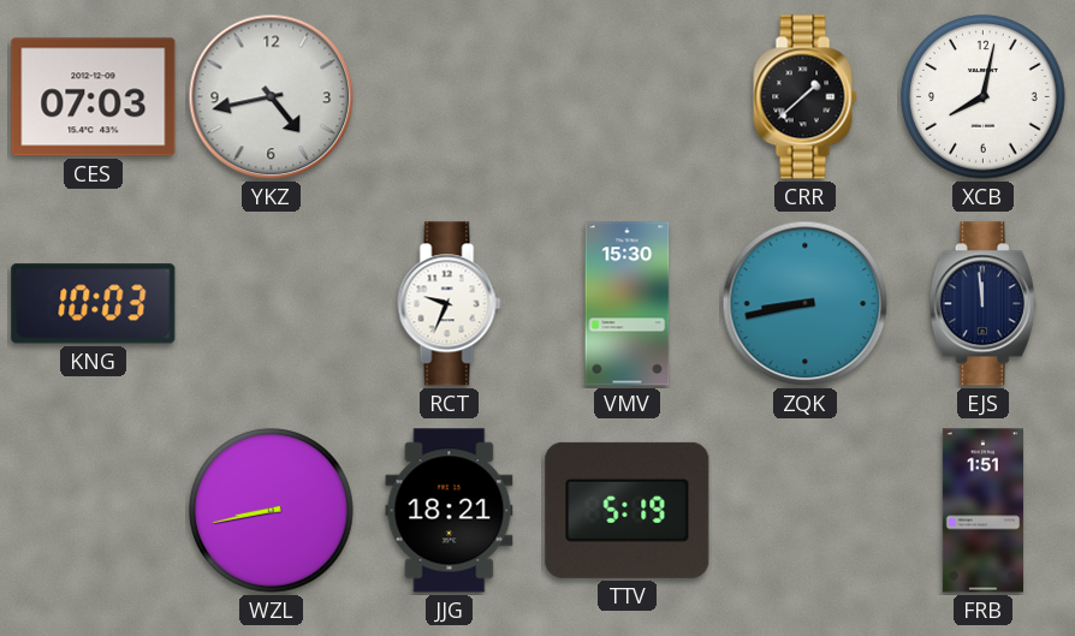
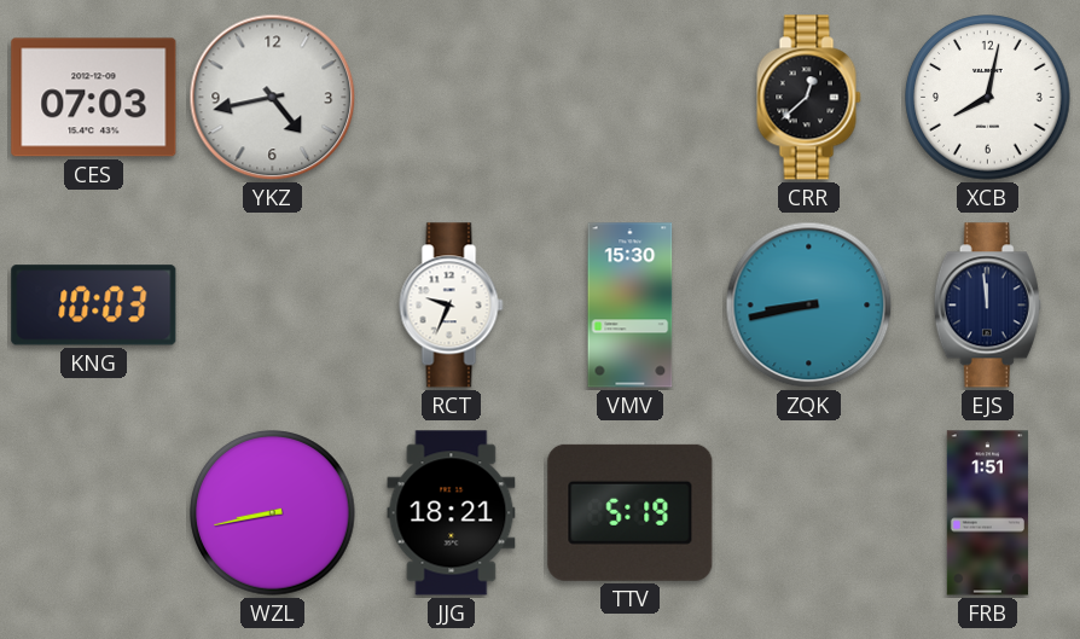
CRR: 1:38 -> 12:38 (809, 98)
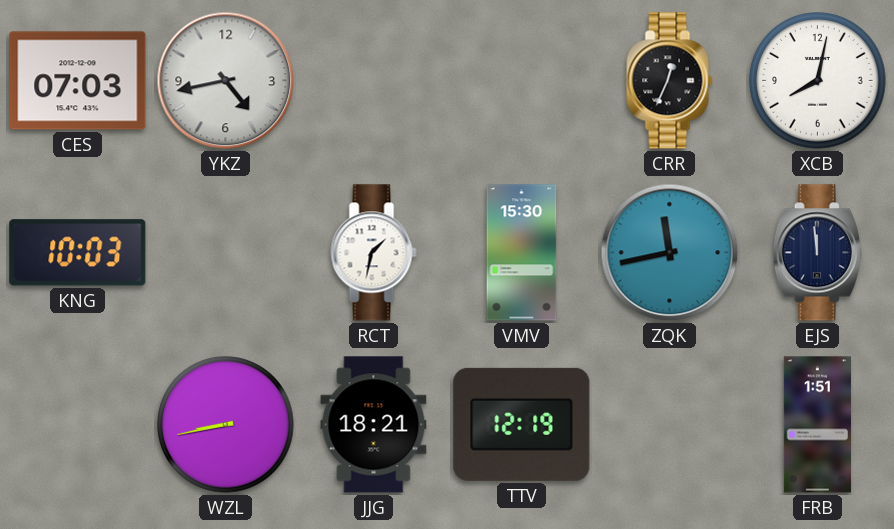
CRR: 12:38 -> 12:34 (670, 81)
RCT: 9:34 -> 1:32 (374, 253)
ZQK: 8:43 -> 11:43 (670, 253)
TTV: 5:19 -> 12:19 (522, 424)
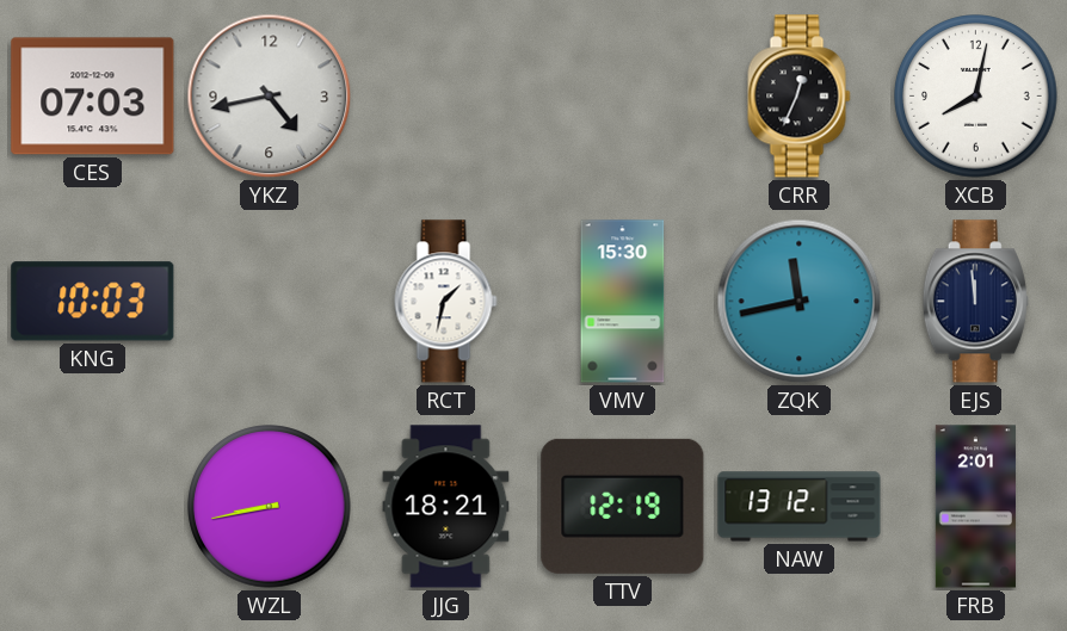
NAW: none -> 13:12 (800, 507)
FRB: 1:51 -> 2:01 (975, 507)
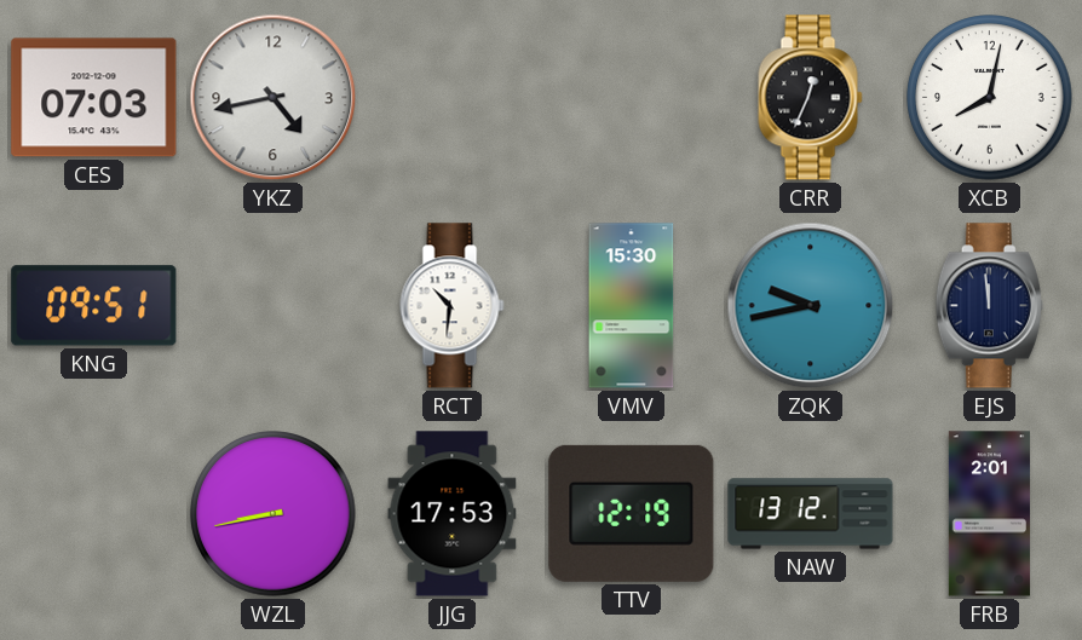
KNG: 10:03 -> 09:51 (94, 306)
RCT: 1:32 -> 10:31 (453, 306)
ZQK: 11:43 -> 9:43 (811, 306)
JJG: 18:21 -> 17:53 (453, 514)
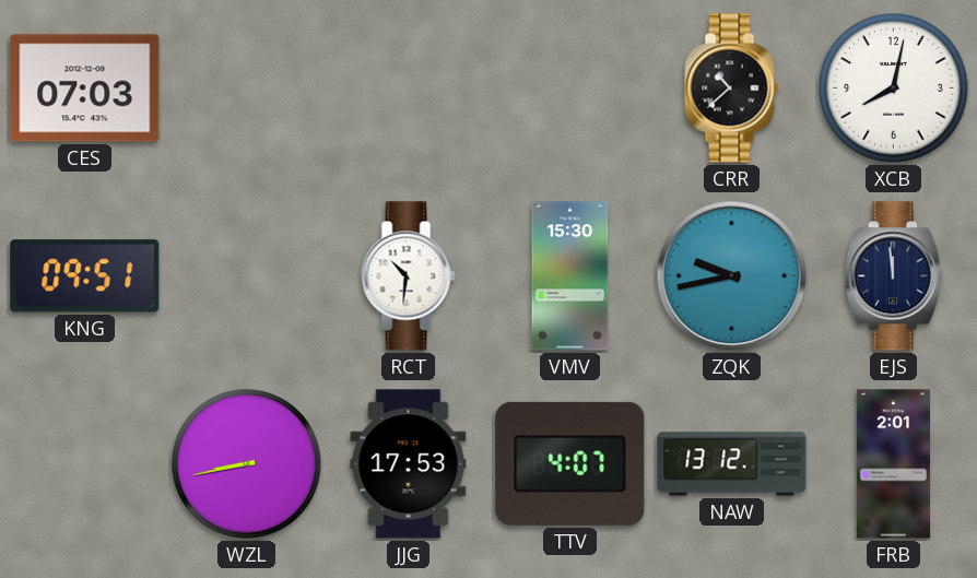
YKZ: 4:43 -> none (274, 98)
CRR: 12:34 -> 10:38 (732, 89)
TTV: 12:19 -> 4:07 (570, 463)
